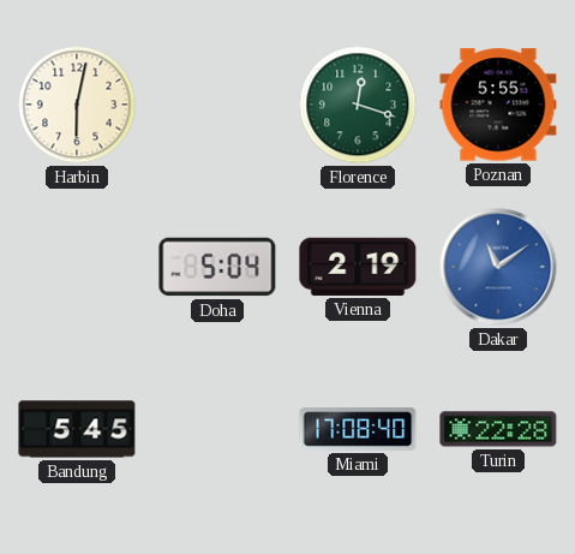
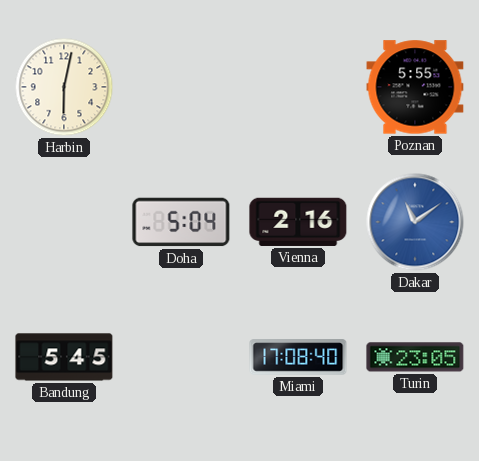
Florence: 12:18 -> none (358, 105)
Vienna: 2:19 -> 2:16 (298, 222)
Turin: 22:28 -> 23:05 (415, 357)
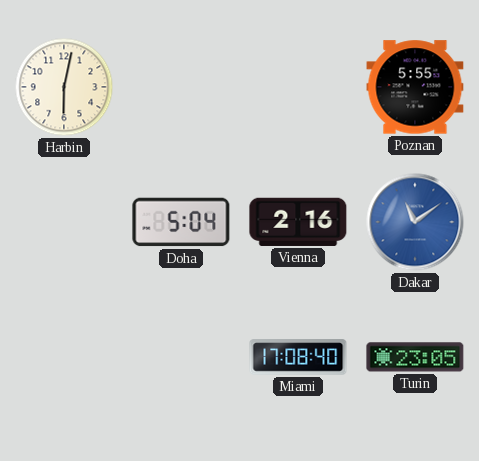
Bandung: 5:45 -> none (64, 357)
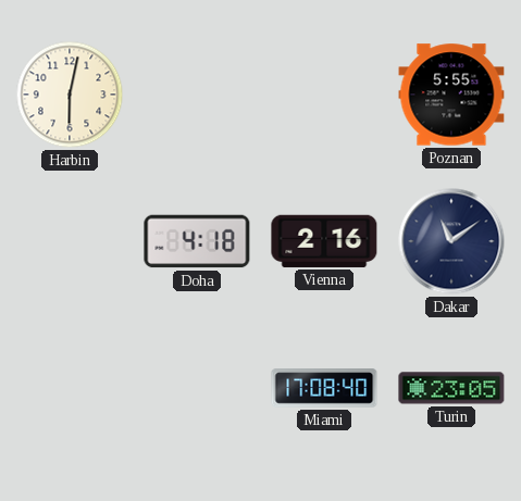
Doha: 5:04 -> 4:18 (197, 241)
Dakar dial: blue -> navy (451, 241)
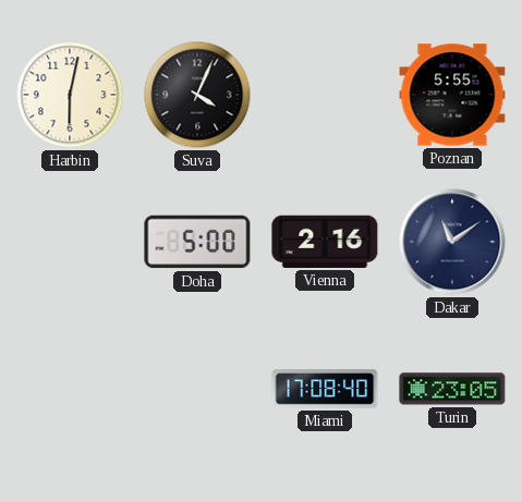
Suva: none -> 4:04 (197, 95)
Doha: 4:18 -> 5:00 (197, 242)
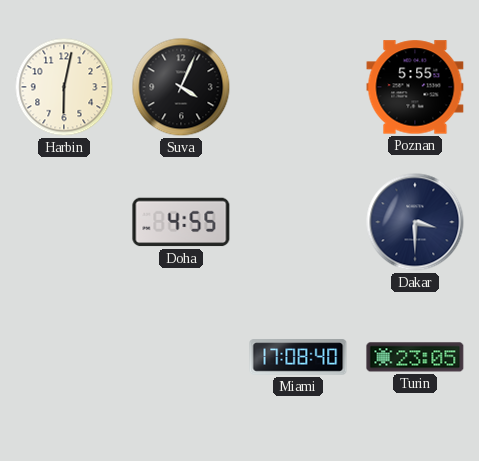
Doha: 5:00 -> 4:55 (181, 222)
Vienna: 2:16 -> none (325, 242)
Dakar: 11:09 -> 3:30 (415, 222)
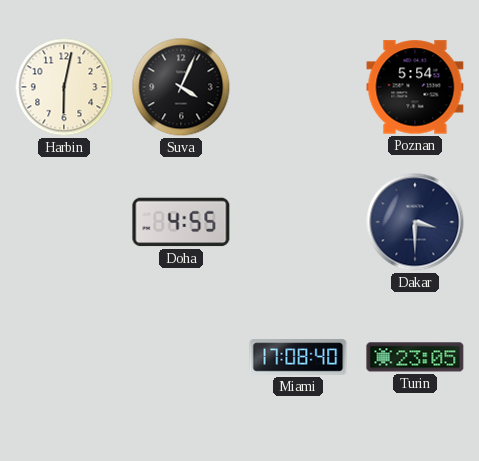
Poznan: 5:55 -> 5:54 (415, 87)
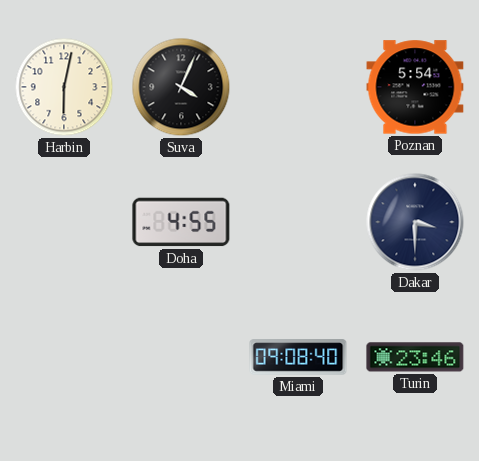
Miami: 17:08 -> 09:08 (298, 357)
Turin: 23:05 -> 23:46 (415, 357)
